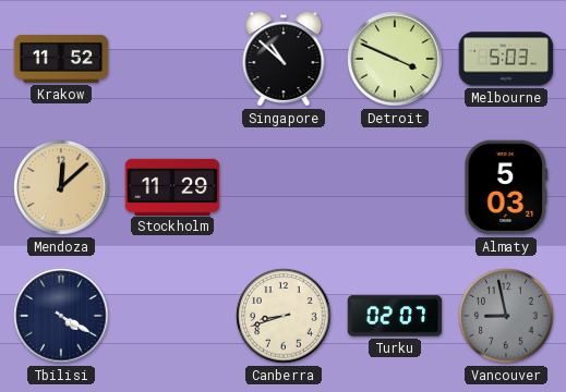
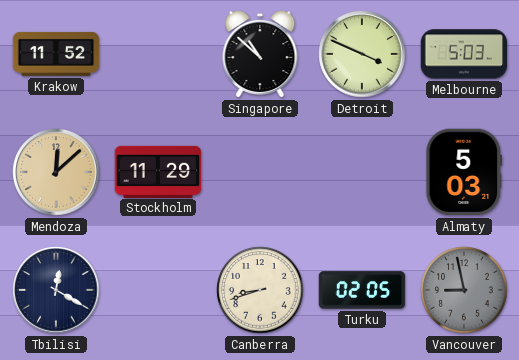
Tbilisi: 4:20 -> 12:20 (56, 290)
Turku: 02:07 -> 02:05 (362, 290)
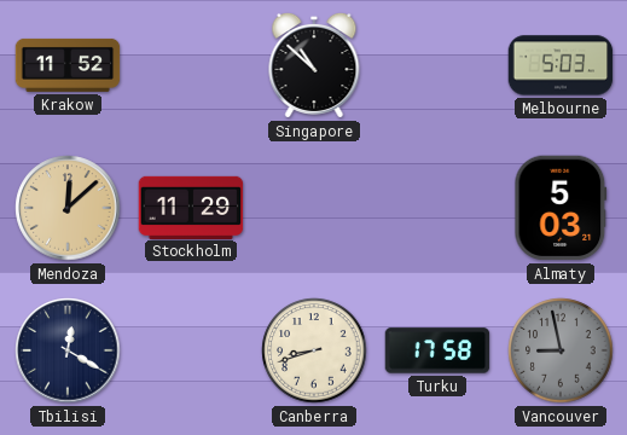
Detroit: 3:49 -> none (362, 54)
Turku: 02:05 -> 17:58 (437, 350)
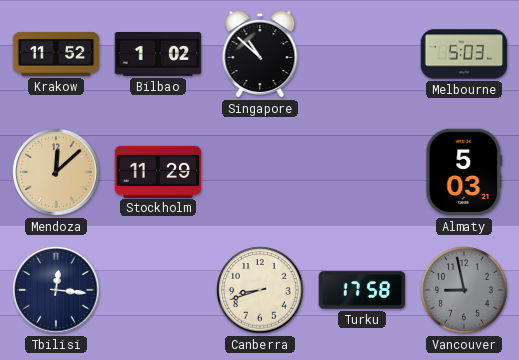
Bilbao: none -> 1:02 (158, 55)
Tbilisi: 12:20 -> 12:16 (56, 290)
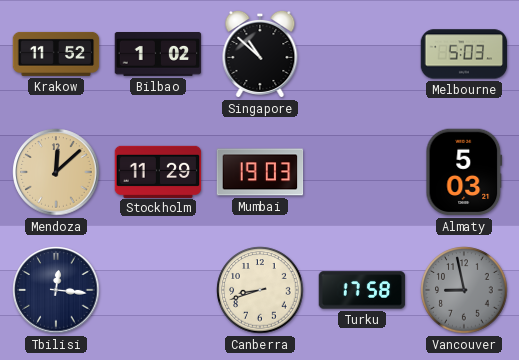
Mumbai: none -> 19:03 (260, 172)
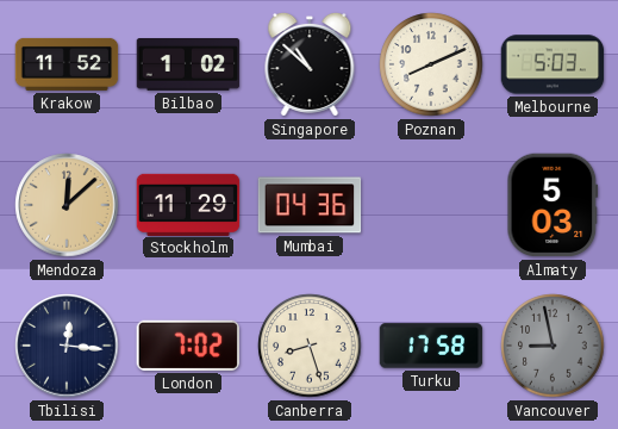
Poznan: none -> 8:11 (431, 64)
Mumbai: 19:03 -> 04:36 (310, 205)
London: none -> 7:02 (187, 346)
Canberra: 8:42 -> 8:27 (310, 346)
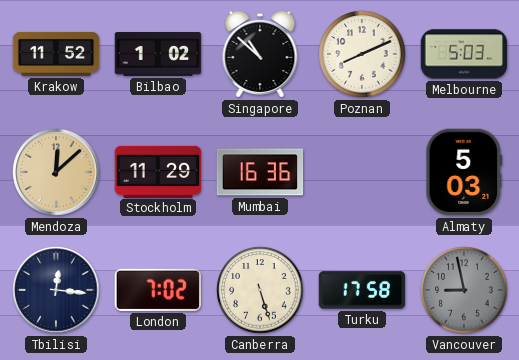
Mumbai: 04:36 -> 16:36 (260, 172)
Canberra: 8:27 -> 5:27 (260, 290)
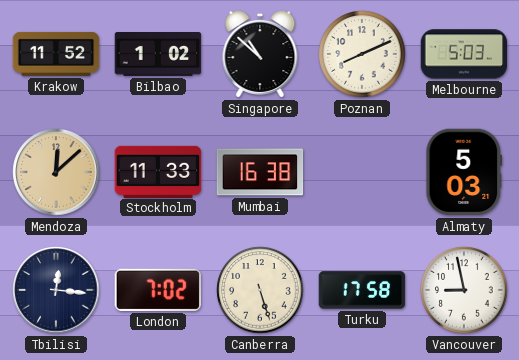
Stockholm: 11:29 -> 11:33 (158, 171)
Mumbai: 16:36 -> 16:38 (260, 172)
Vancouver dial: grey -> white (464, 290)
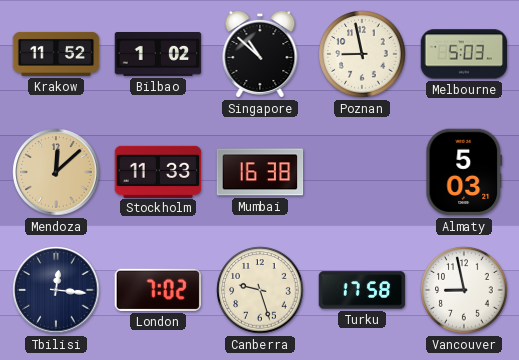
Poznan: 8:11 -> 8:58 (362, 54)
Canberra: 5:27 -> 9:27 (260, 290)
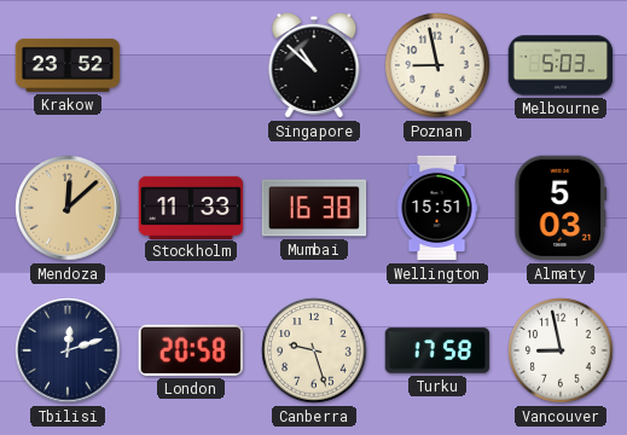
Krakow: 11:52 -> 23:52 (68, 65)
Bilbao: 1:02 -> none (158, 55)
Wellington: none -> 15:51 (437, 208)
Tbilisi: 12:16 -> 12:12 (68, 350)
London: 7:02 -> 20:58 (190, 350)
